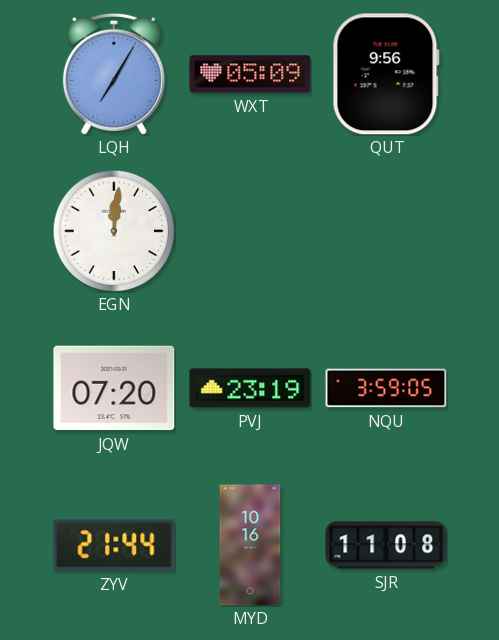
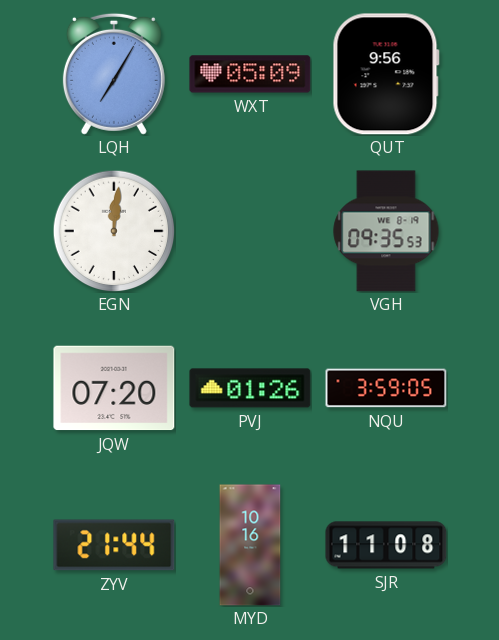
VGH: none -> 09:35 (386, 231)
PVJ: 23:19 -> 01:26 (250, 388)
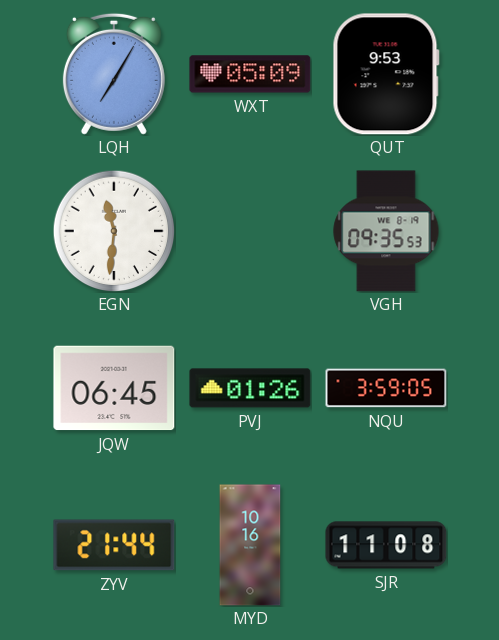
QUT: 9:56 -> 9:53 (386, 74)
EGN: 12:01 -> 11:31 (114, 231)
JQW: 07:20 -> 06:45 (114, 388)
